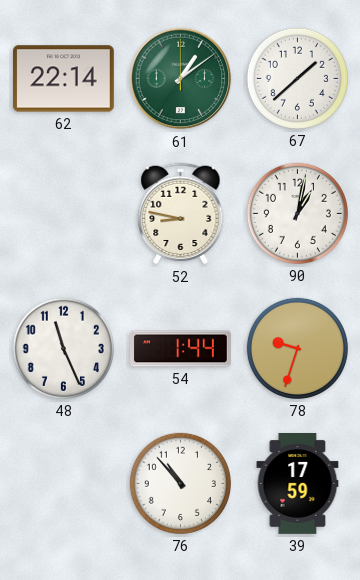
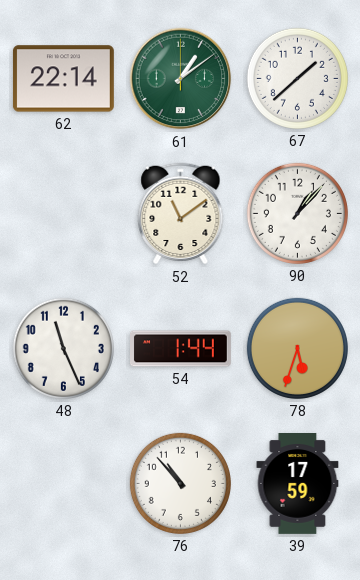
52: 8:47 -> 11:09 (181, 214)
90: 1:02 -> 1:07 (297, 213)
78: 9:33 -> 5:33 (297, 348)
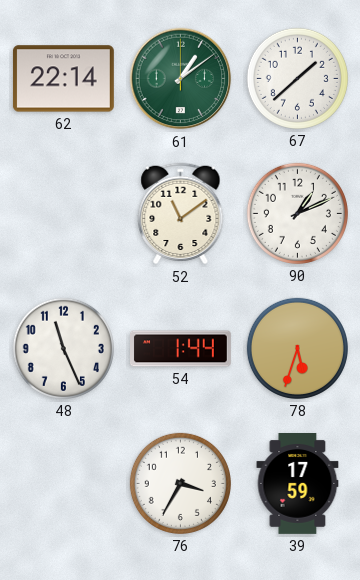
90: 1:07 -> 1:11 (297, 213)
76: 10:53 -> 3:35 (180, 483)
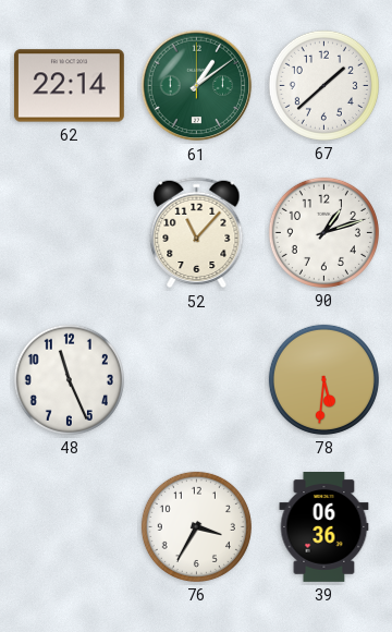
52: 11:09 -> 11:07 (197, 233)
90: 1:11 -> 1:12 (323, 232)
54: 1:44 -> none (181, 349)
78: 5:33 -> 5:31 (323, 379)
39: 17:59 -> 06:36 (324, 527)
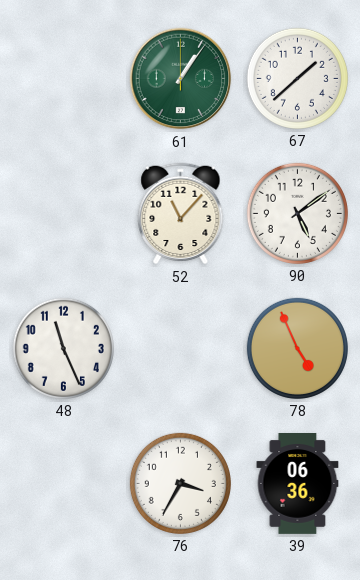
62: 22:14 -> none (69, 86)
61: 1:09 -> 1:06 (181, 79)
90: 1:12 -> 5:09 (297, 213)
78: 5:31 -> 4:56 (297, 348)
